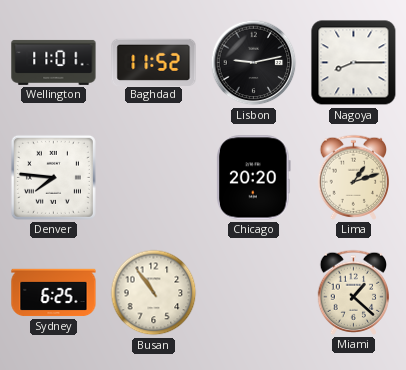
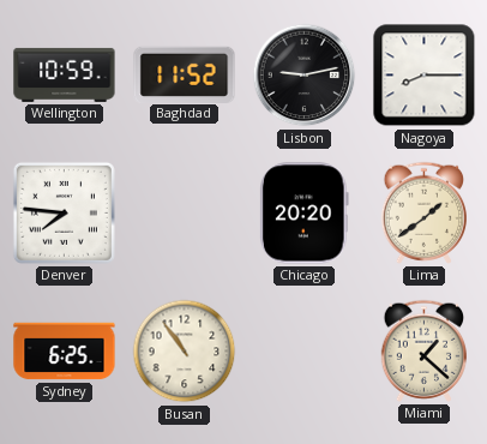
Wellington: 11:01 -> 10:59 (65, 74)
Lima: 1:12 -> 1:39 (425, 212)
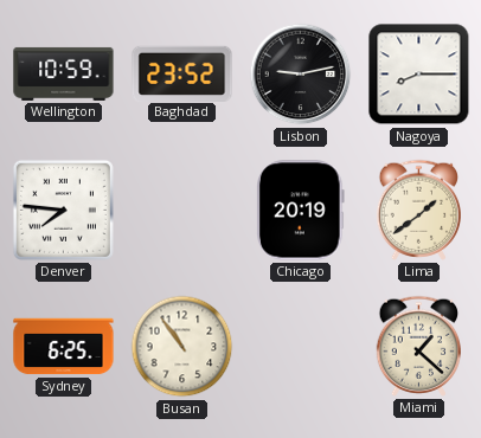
Baghdad: 11:52 -> 23:52 (182, 73)
Chicago: 20:20 -> 20:19 (301, 211)
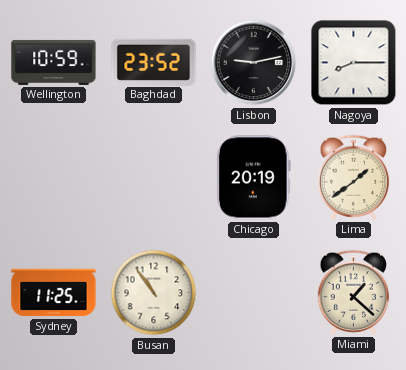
Denver: 7:46 -> none (63, 210)
Sydney: 6:25 -> 11:25 (54, 293)
